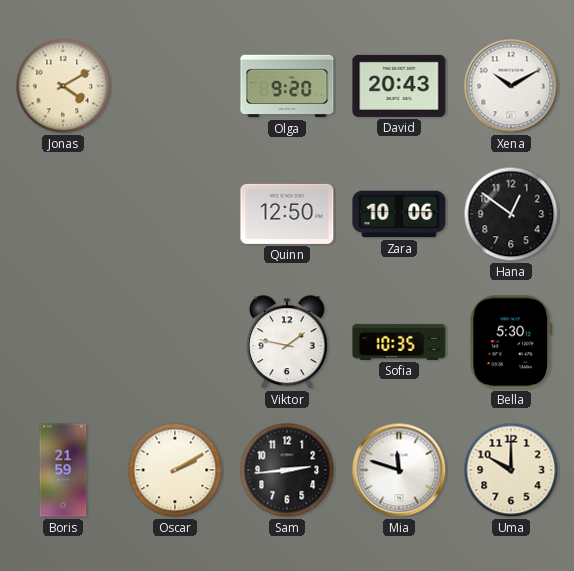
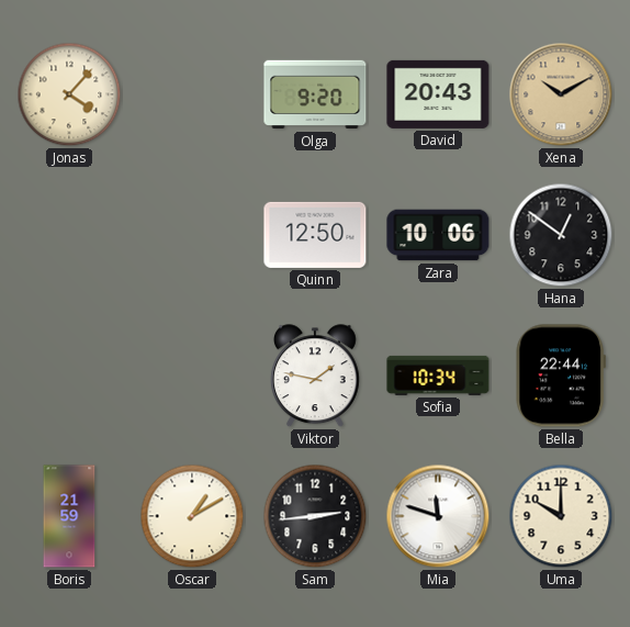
Jonas: 4:10 -> 4:07 (69, 94)
Xena dial: white -> champagne (561, 94)
Sofia: 10:35 -> 10:34 (438, 376)
Bella: 5:30 -> 22:44 (561, 376)
Oscar: 2:10 -> 1:10 (192, 516)
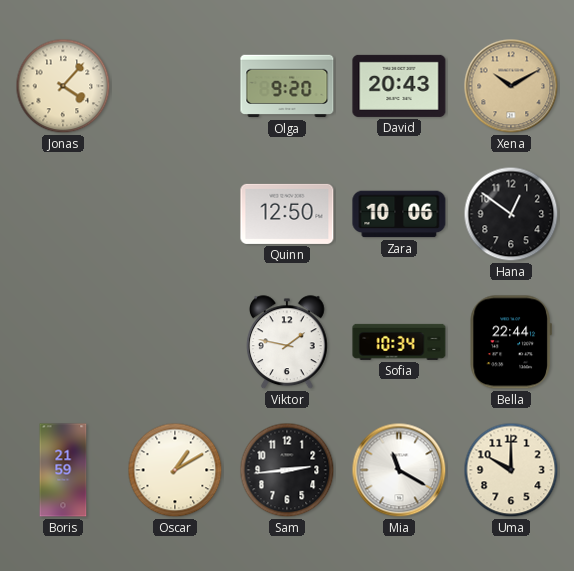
Mia: 11:48 -> 11:20 (399, 470)
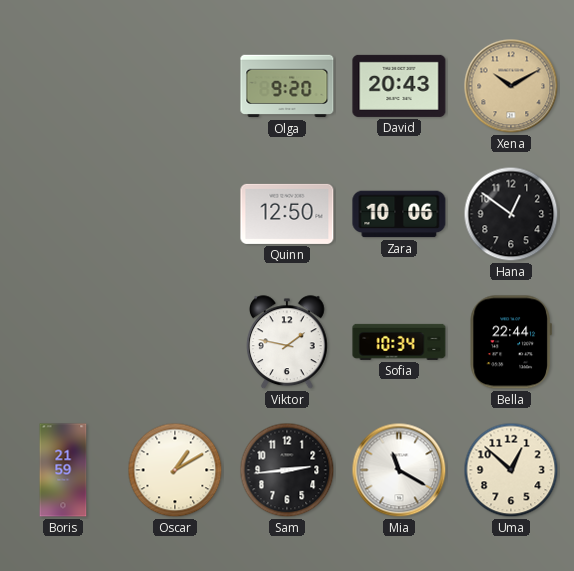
Jonas: 4:07 -> none (63, 86)
Uma: 10:00 -> 12:52 (511, 470)
